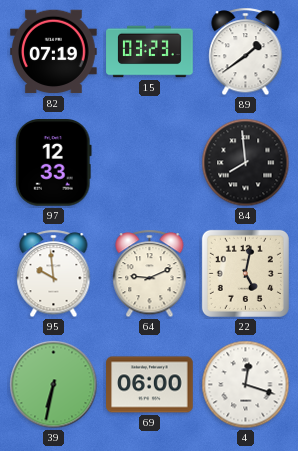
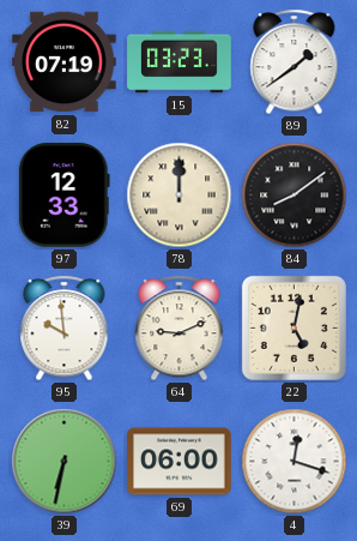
78: none -> 12:00 (180, 196)
84: 7:59 -> 8:09 (295, 196)
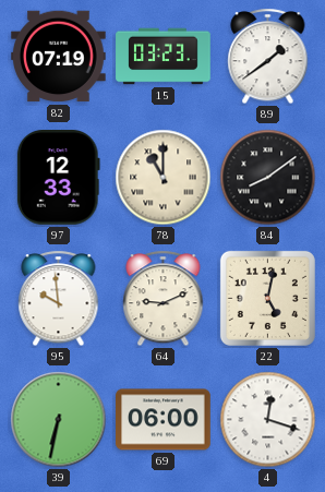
78: 12:00 -> 11:00 (164, 178)
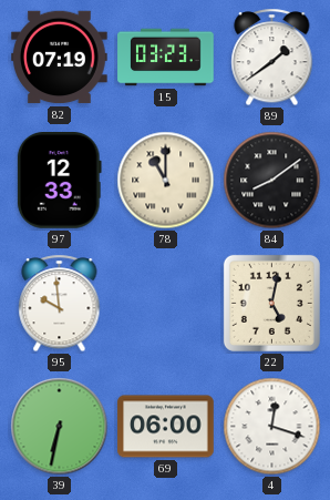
64: 9:11 -> none (164, 299)
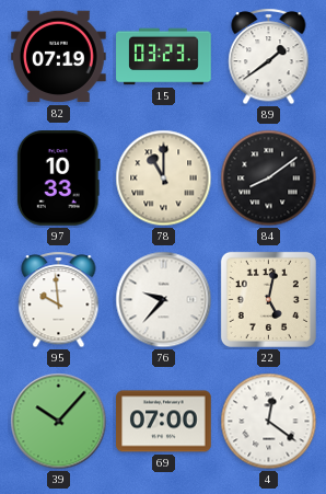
97: 12:33 -> 10:33 (58, 179)
76: none -> 9:37 (164, 300)
39: 6:32 -> 10:07 (59, 422)
69: 06:00 -> 07:00 (164, 422)
4: 12:18 -> 12:21 (269, 422)
